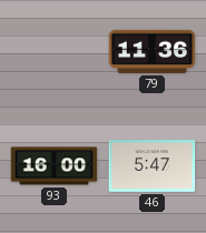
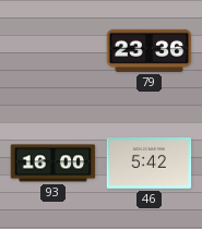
79: 11:36 -> 23:36 (150, 50)
46: 5:47 -> 5:42 (150, 164)
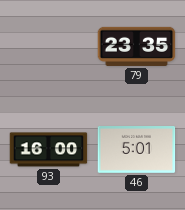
79: 23:36 -> 23:35 (137, 46)
46: 5:42 -> 5:01 (137, 150)
